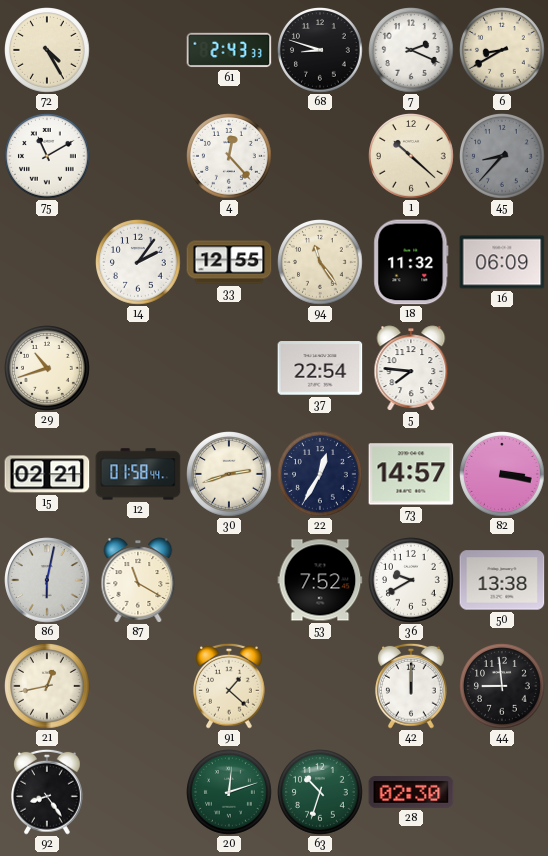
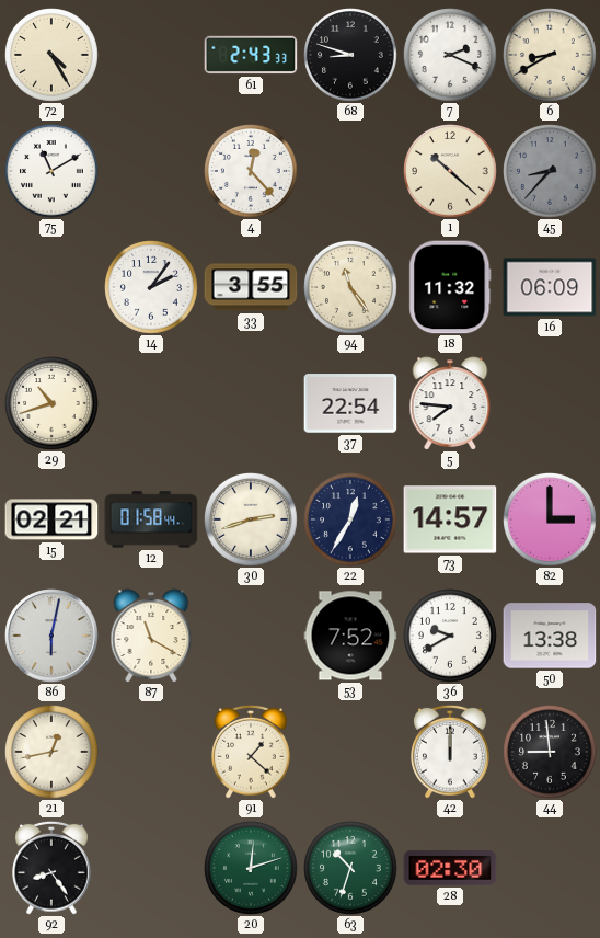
33: 12:55 -> 3:55 (251, 287)
82: 3:17 -> 3:00 (551, 521)
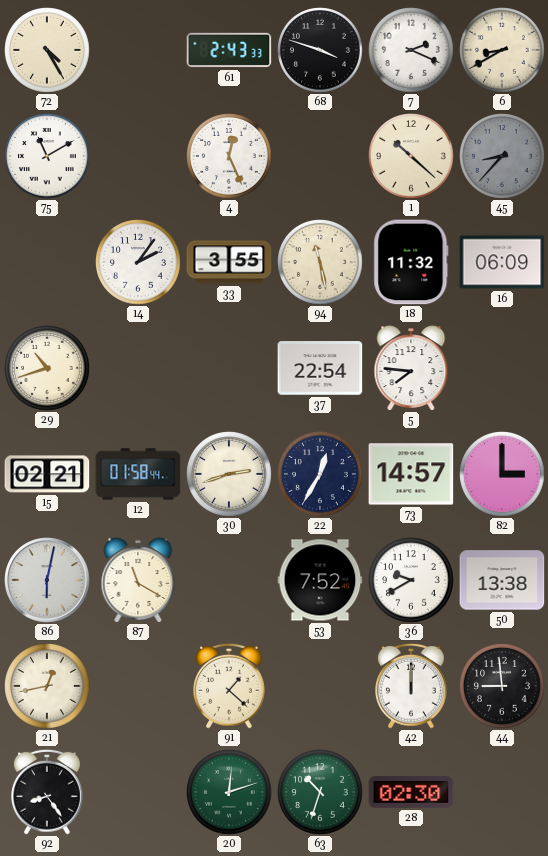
68: 8:48 -> 3:48 (321, 51)
4: 12:23 -> 12:26 (230, 157)
94: 11:24 -> 11:28 (321, 263)
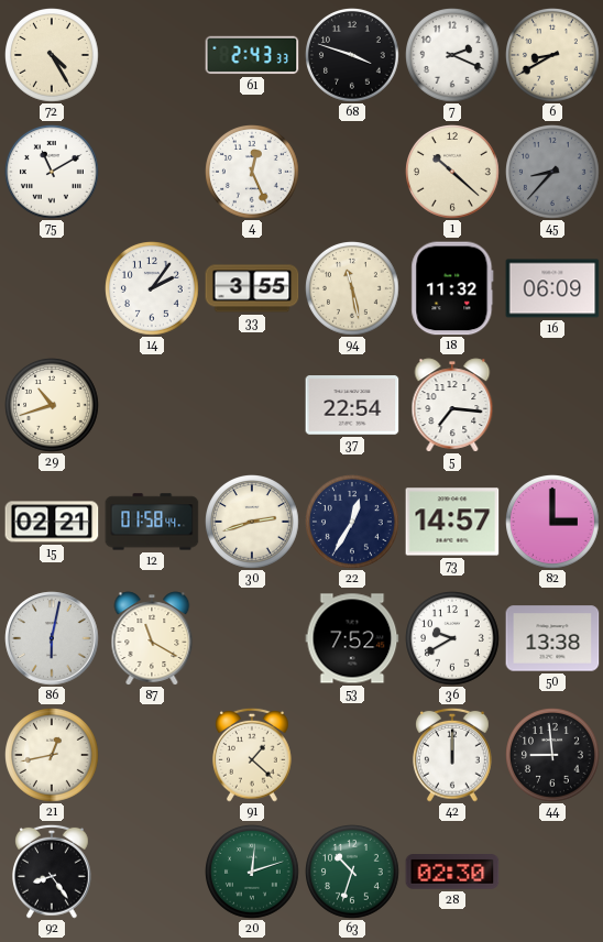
5: 7:46 -> 7:16 (452, 405)
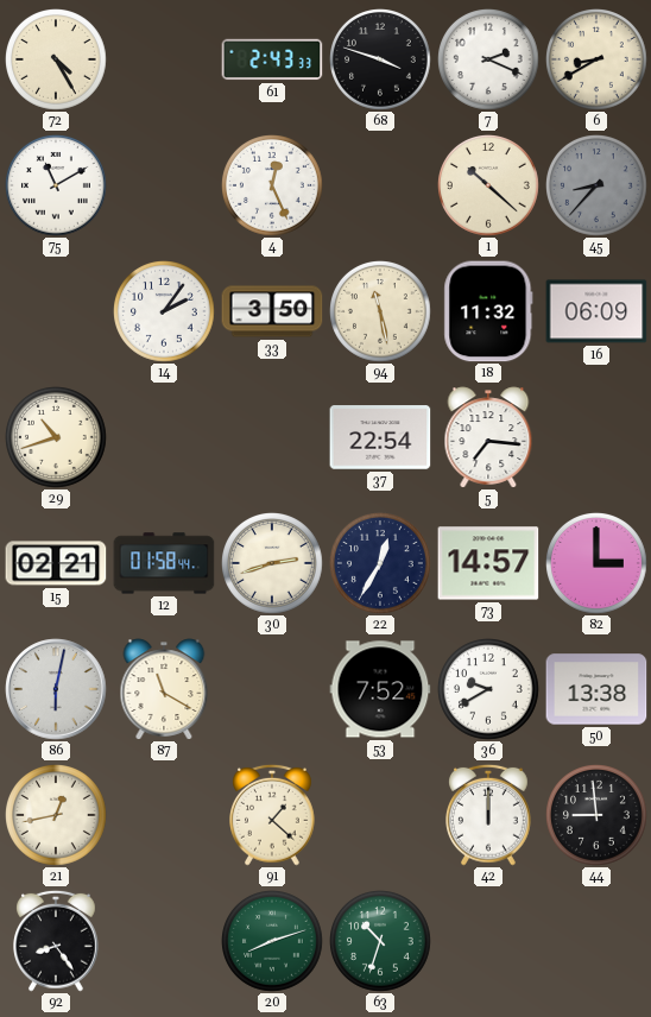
33: 3:55 -> 3:50 (272, 311)
20: 12:12 -> 8:12 (273, 942)
28: 02:30 -> none (452, 872)
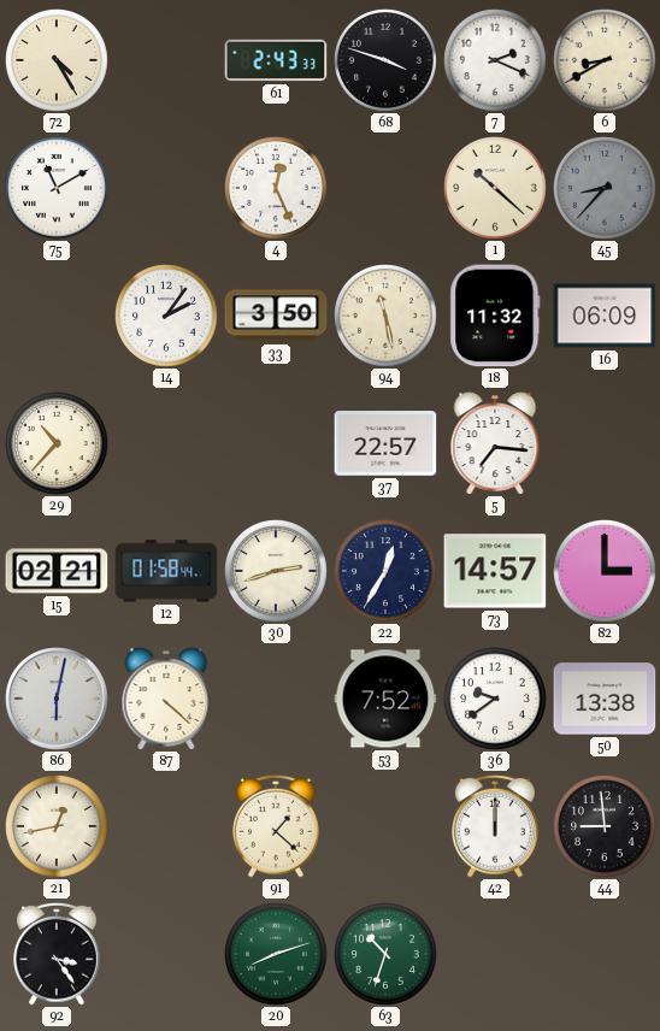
29: 10:42 -> 10:37 (58, 444)
37: 22:54 -> 22:57 (385, 443)
87: 11:20 -> 4:22 (166, 699)
36: 9:40 -> 9:39 (496, 700)
92: 8:24 -> 3:24 (58, 954)
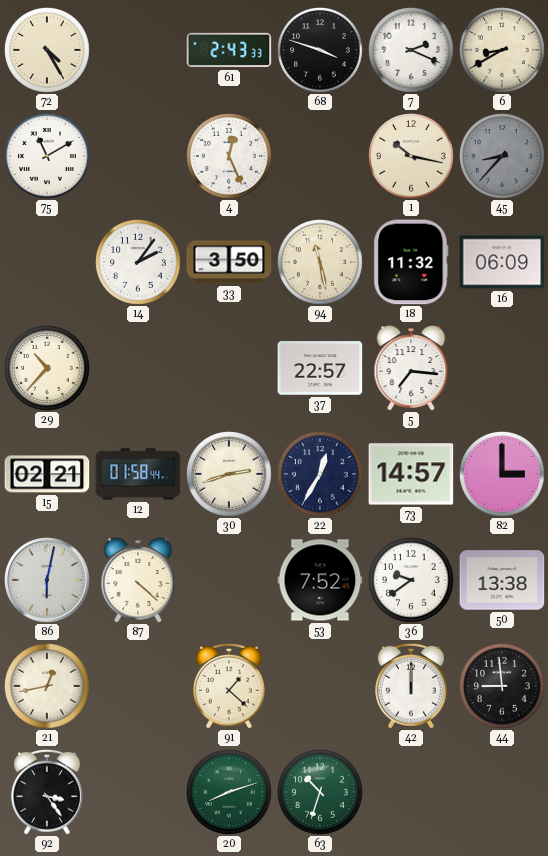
1: 10:22 -> 10:17 (412, 157)
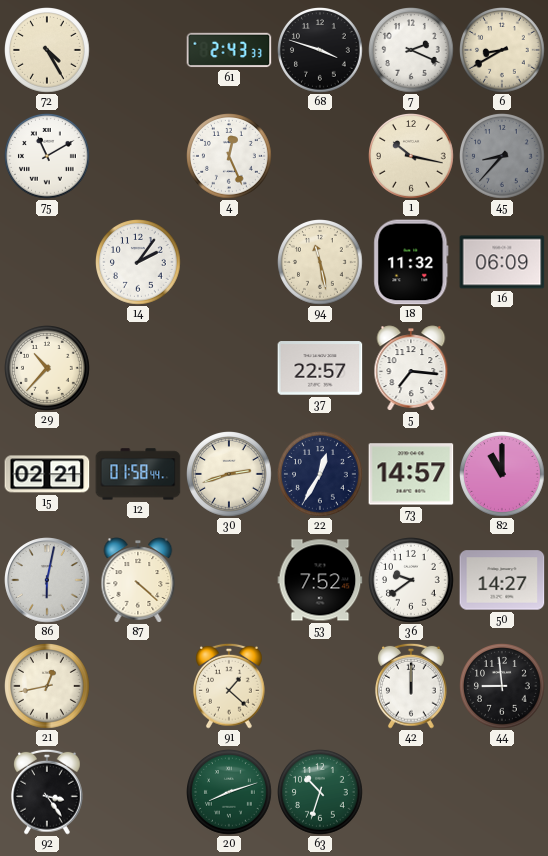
33: 3:50 -> none (229, 262)
82: 3:00 -> 11:00 (503, 475)
50: 13:38 -> 14:27 (502, 580)
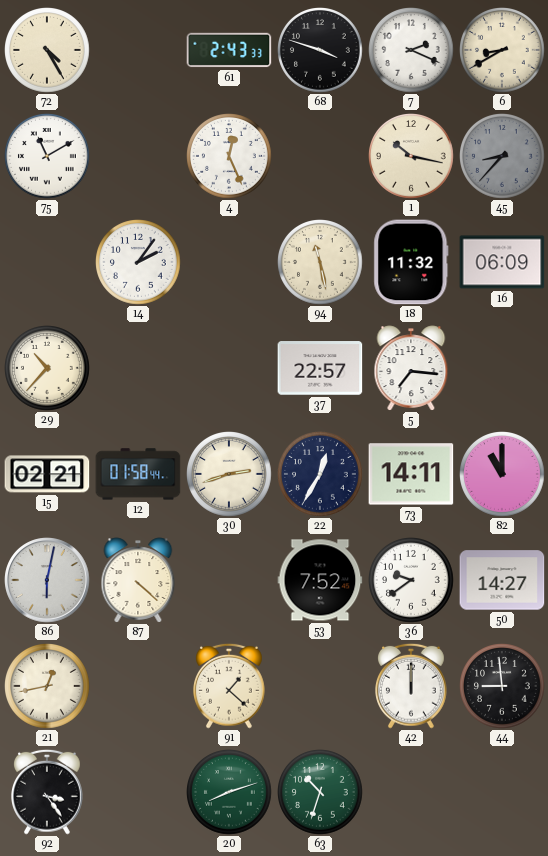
73: 14:57 -> 14:11 (411, 474)
